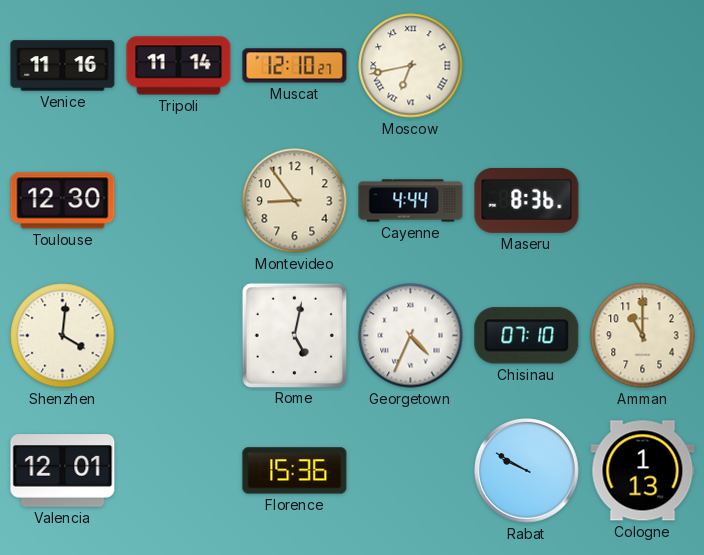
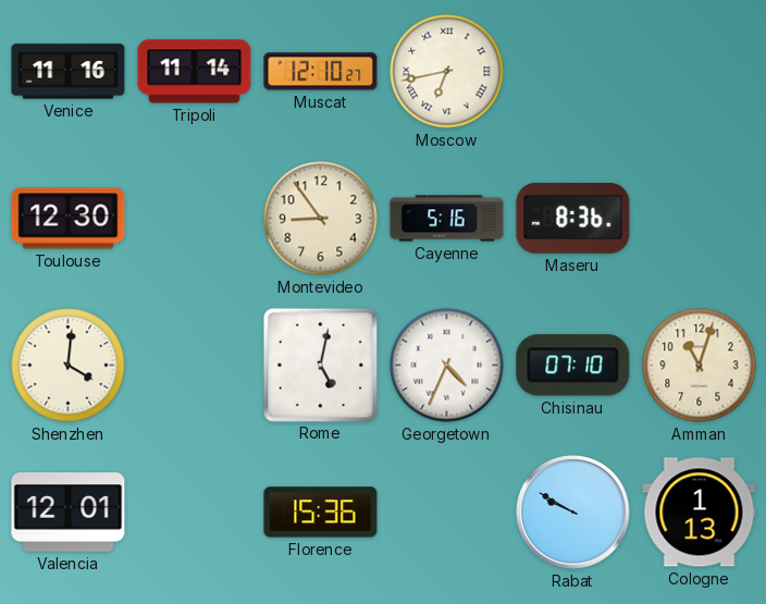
Cayenne: 4:44 -> 5:16 (447, 219)
Amman: 11:00 -> 11:03 (700, 366)
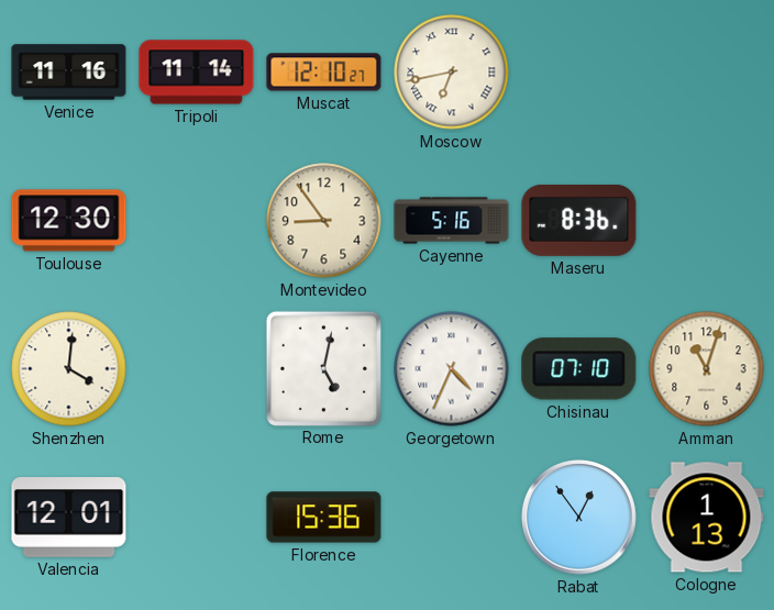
Rabat: 9:50 -> 12:54 (579, 518)
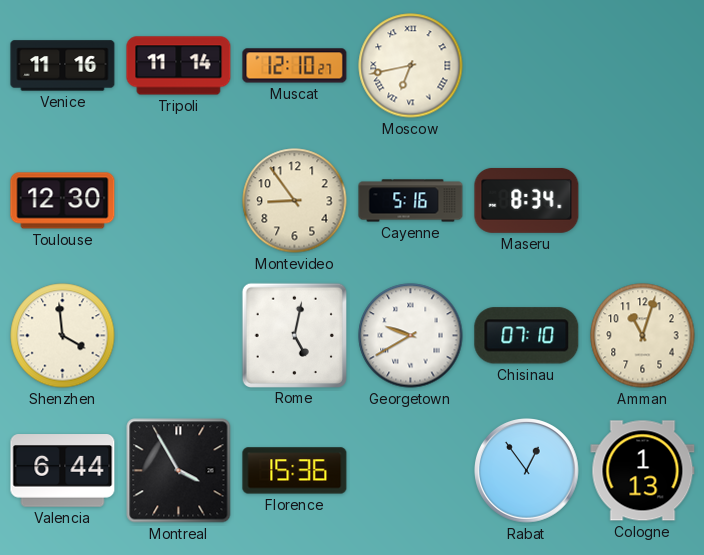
Maseru: 8:36 -> 8:34 (527, 200)
Shenzhen: 4:01 -> 3:59 (63, 336)
Georgetown: 4:34 -> 9:40 (411, 336)
Valencia: 12:01 -> 6:44 (63, 471)
Montreal: none -> 3:55 (179, 471)
